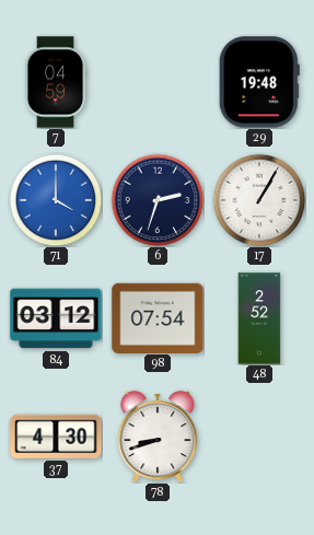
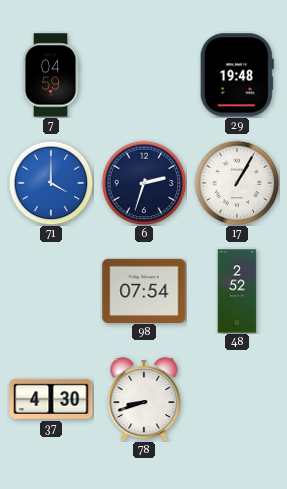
84: 03:12 -> none (56, 318)
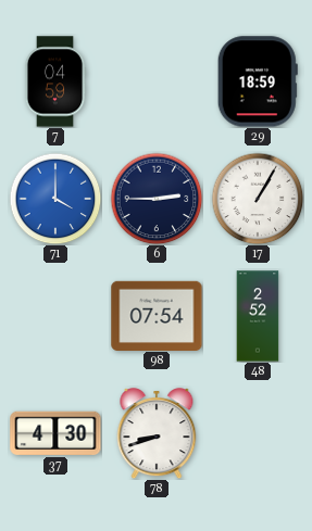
29: 19:48 -> 18:59 (258, 81)
6: 2:33 -> 2:45 (157, 199)
